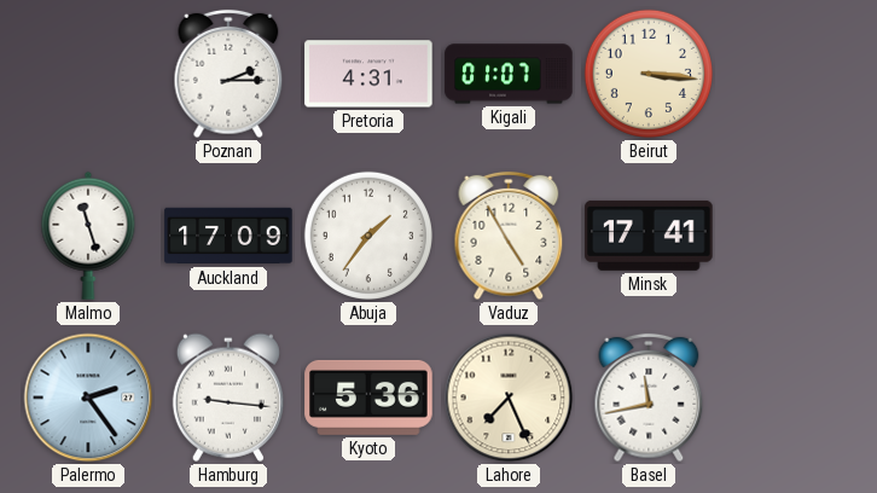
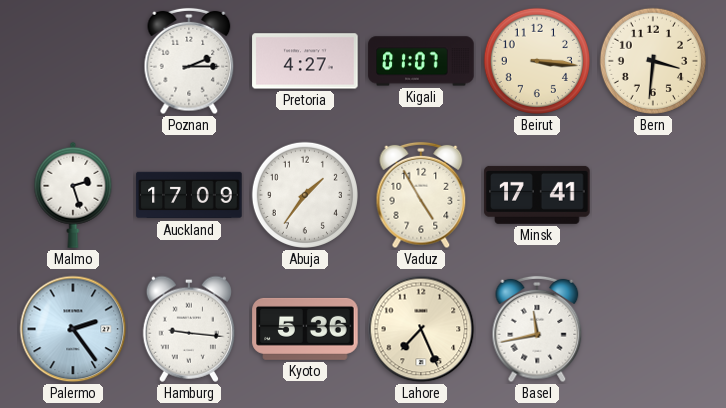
Pretoria: 4:31 -> 4:27 (305, 61)
Bern: none -> 3:31 (653, 61)
Malmo: 11:27 -> 2:27 (73, 195)
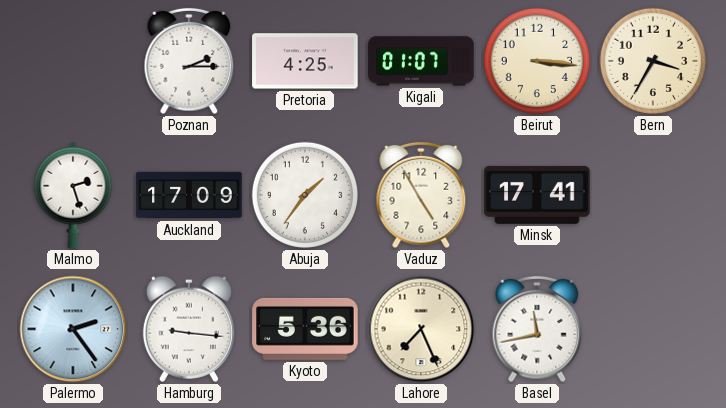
Pretoria: 4:27 -> 4:25 (305, 61)
Bern: 3:31 -> 3:35 (653, 61)
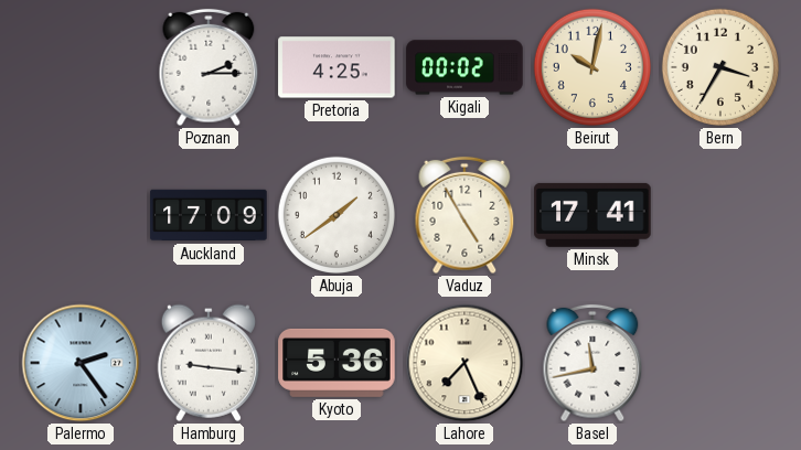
Kigali: 01:07 -> 00:02 (464, 67)
Beirut: 3:16 -> 10:02 (592, 67)
Malmo: 2:27 -> none (73, 195)
Abuja: 1:36 -> 1:39 (337, 215)
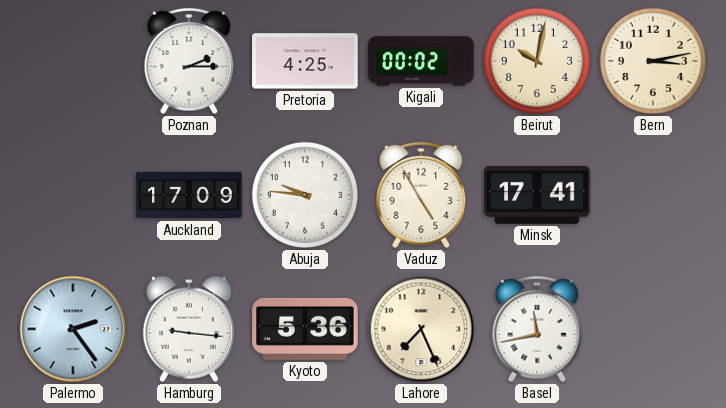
Bern: 3:35 -> 3:13 (653, 61)
Abuja: 1:39 -> 9:46 (305, 195)
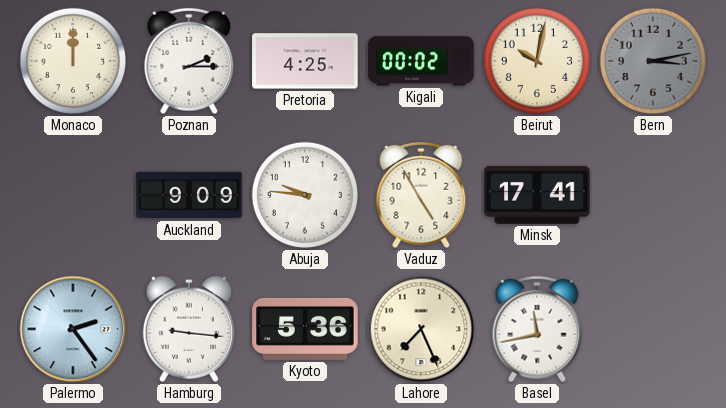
Monaco: none -> 12:00 (73, 61)
Bern dial: cream -> grey (653, 61)
Auckland: 17:09 -> 9:09 (189, 195)
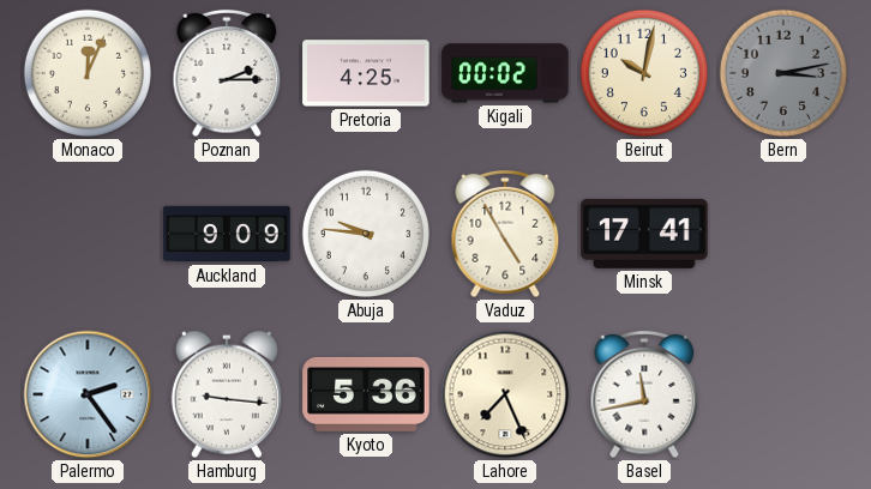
Monaco: 12:00 -> 12:04 (88, 73)
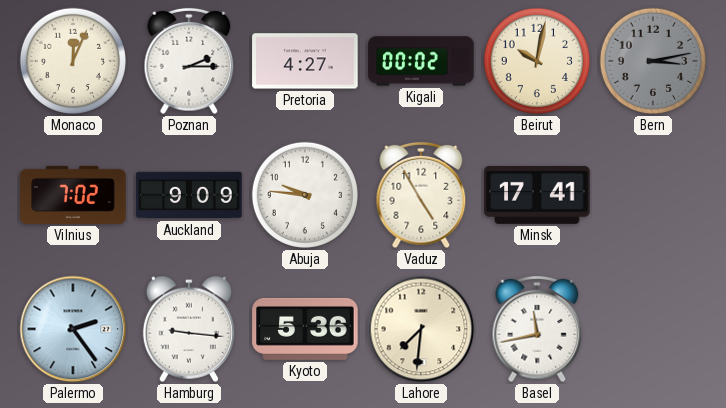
Pretoria: 4:25 -> 4:27 (305, 61)
Vilnius: none -> 7:02 (73, 195)
Lahore: 7:26 -> 7:31 (421, 329)
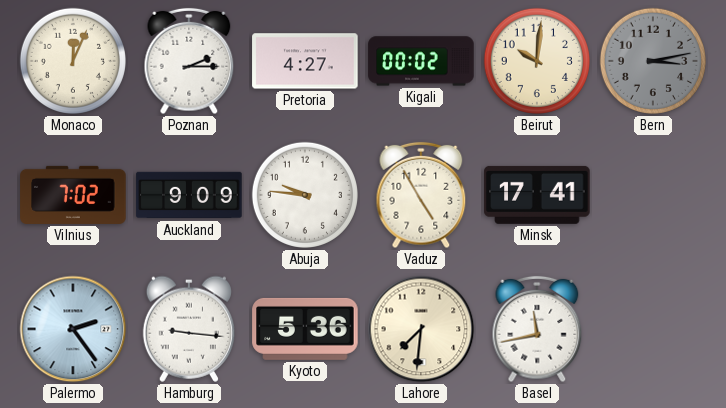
Beirut: 10:02 -> 10:01 (537, 61)
